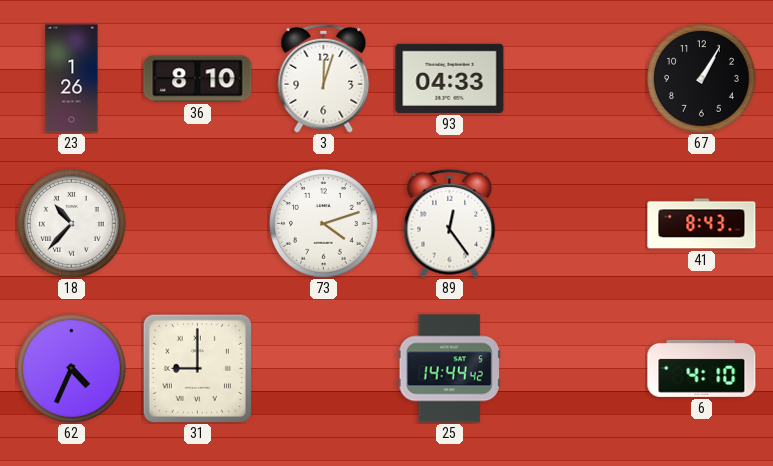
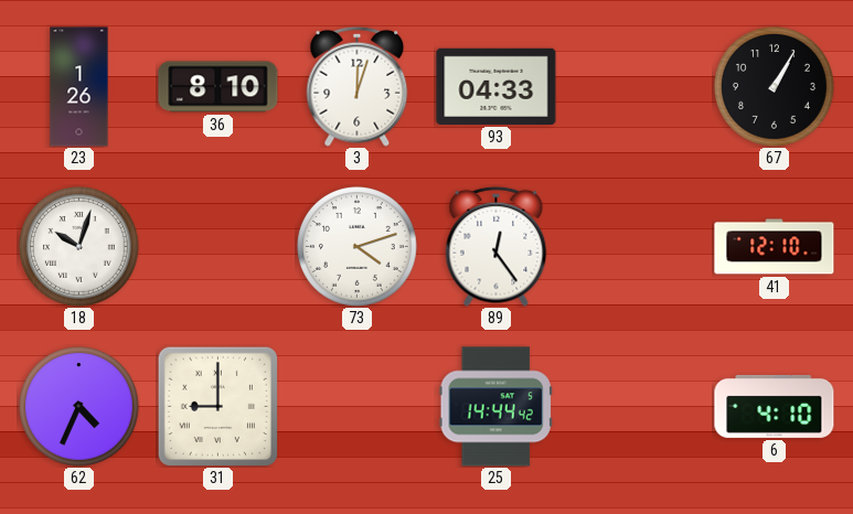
18: 10:37 -> 10:03 (79, 247)
41: 8:43 -> 12:10 (775, 247)
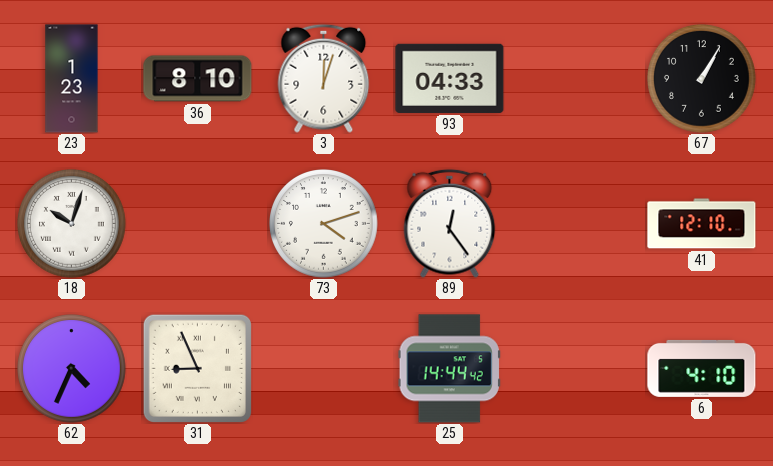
23: 1:26 -> 1:23 (72, 79)
31: 9:00 -> 8:56 (197, 368)
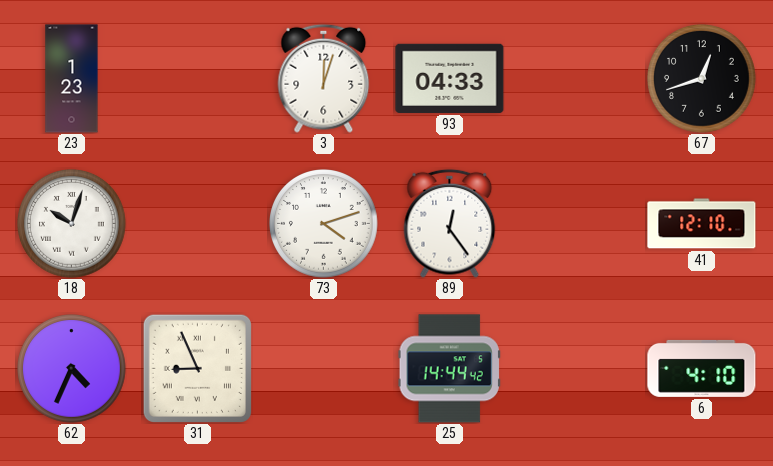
36: 8:10 -> none (198, 79)
67: 1:05 -> 12:42 (702, 79)
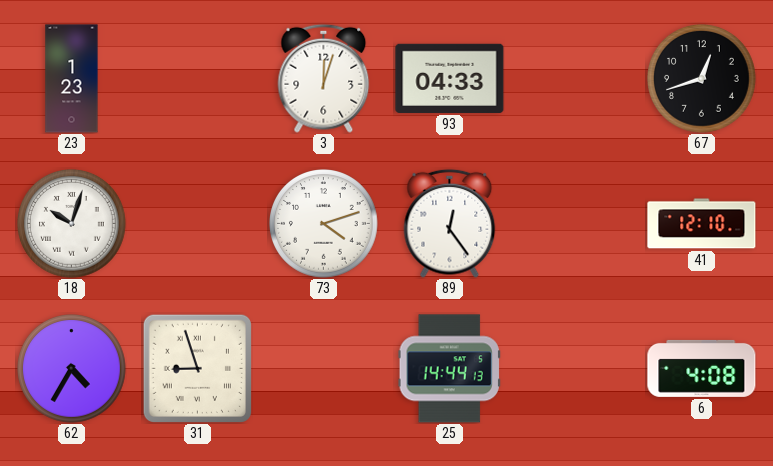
62: 4:34 -> 4:35 (72, 369)
31: 8:56 -> 8:57 (197, 368)
25: 14:44:42 -> 14:44:13 (449, 369)
6: 4:10 -> 4:08 (702, 368)
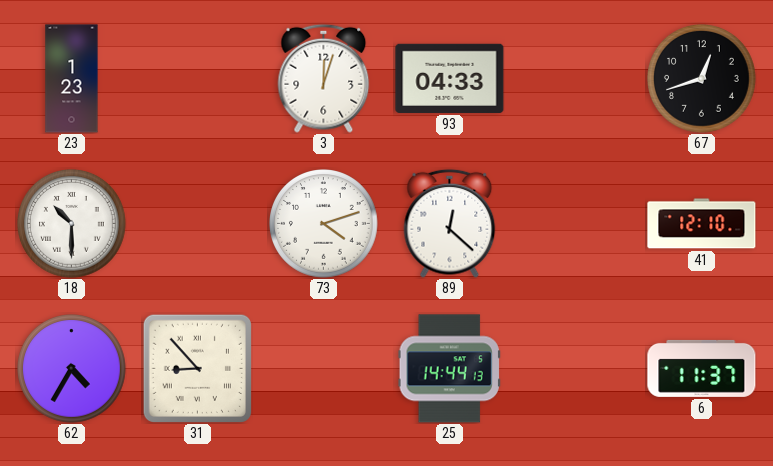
18: 10:03 -> 10:30 (72, 224)
89: 12:24 -> 12:22 (450, 223)
31: 8:57 -> 8:53 (197, 368)
6: 4:08 -> 11:37 (702, 368)
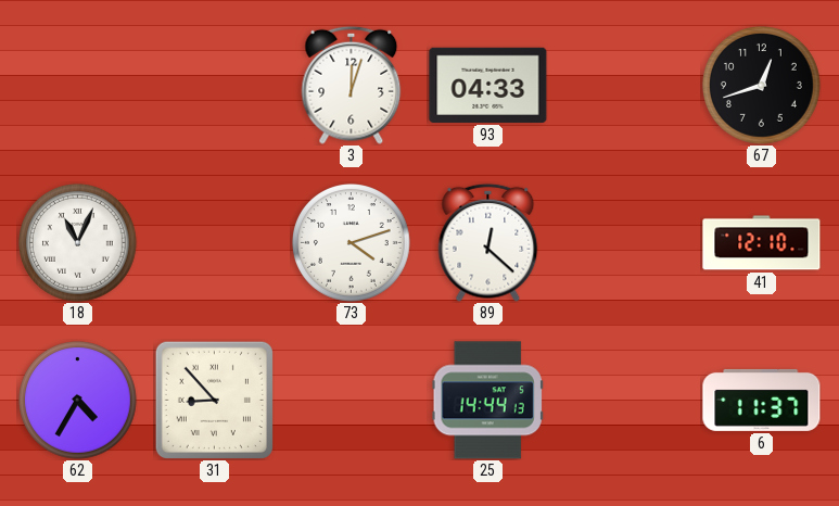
23: 1:23 -> none (72, 79)
18: 10:30 -> 11:04 (78, 243)
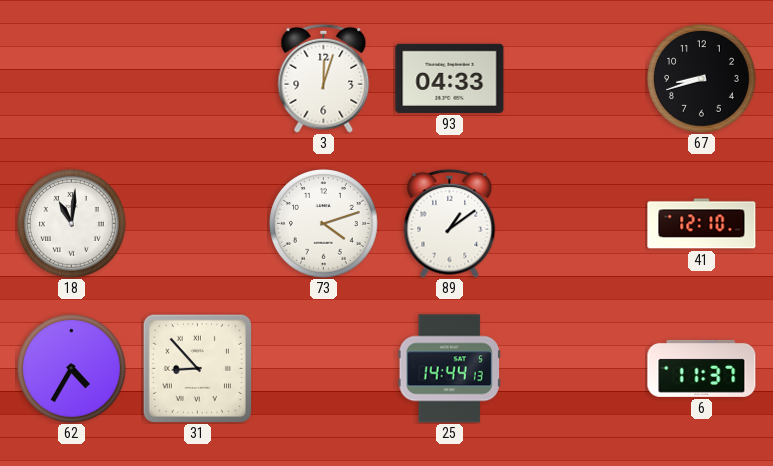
67: 12:42 -> 8:42 (702, 79)
18: 11:04 -> 11:01 (72, 224)
89: 12:22 -> 1:09 (450, 223)
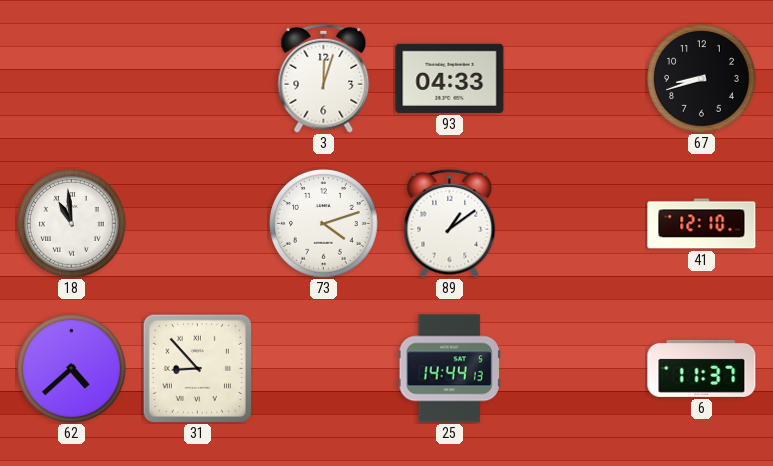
18: 11:01 -> 10:59 (72, 224)
62: 4:35 -> 4:38 (72, 369)
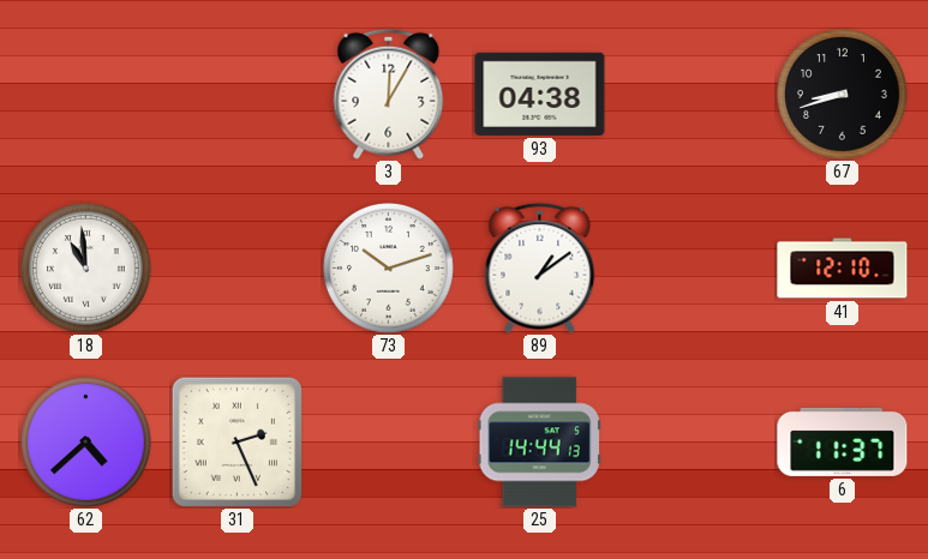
3: 12:03 -> 12:05 (389, 94)
93: 04:33 -> 04:38 (540, 94)
73: 4:12 -> 10:12 (389, 269)
31: 8:53 -> 2:26 (237, 441)
